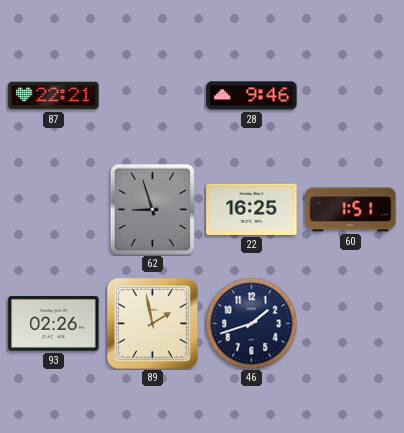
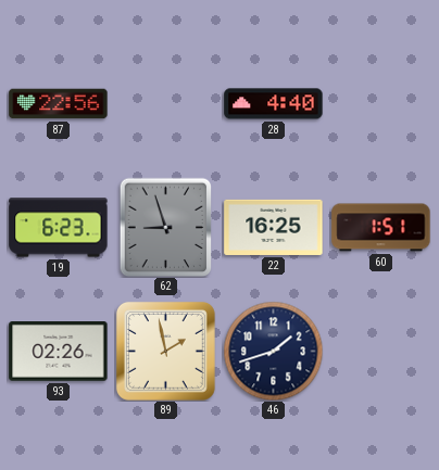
87: 22:21 -> 22:56 (59, 104)
28: 9:46 -> 4:40 (274, 104)
19: none -> 6:23 (59, 228)
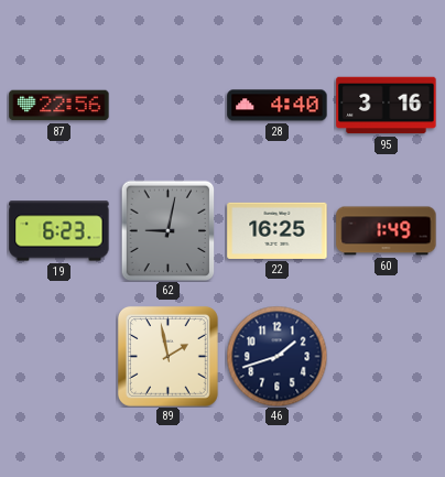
95: none -> 3:16 (387, 106)
62: 8:57 -> 9:02 (169, 230)
60: 1:51 -> 1:49 (387, 231)
93: 02:26 -> none (59, 352)
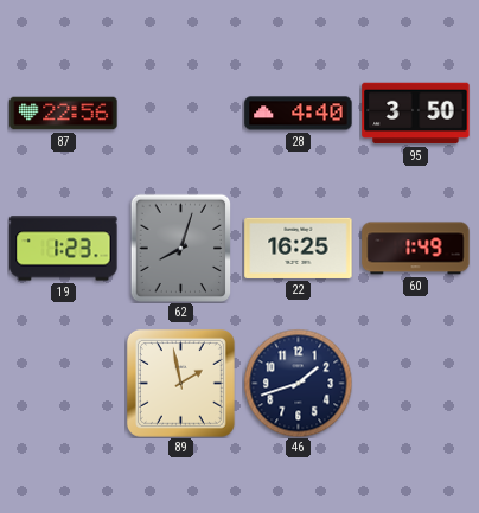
95: 3:16 -> 3:50 (416, 114)
19: 6:23 -> 1:23 (64, 249)
62: 9:02 -> 8:03 (181, 248)
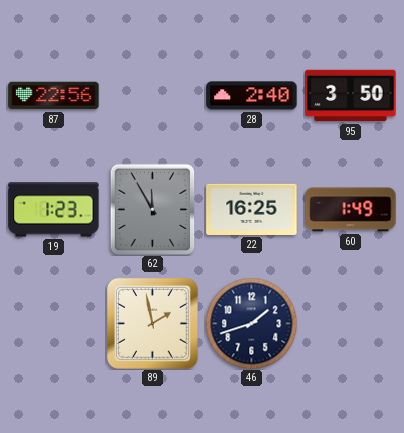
28: 4:40 -> 2:40 (252, 96)
62: 8:03 -> 11:55 (153, 209)
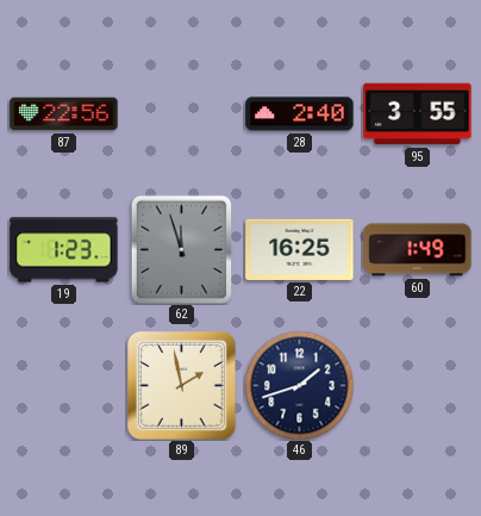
95: 3:50 -> 3:55 (418, 114)
62: 11:55 -> 11:57 (182, 249)
